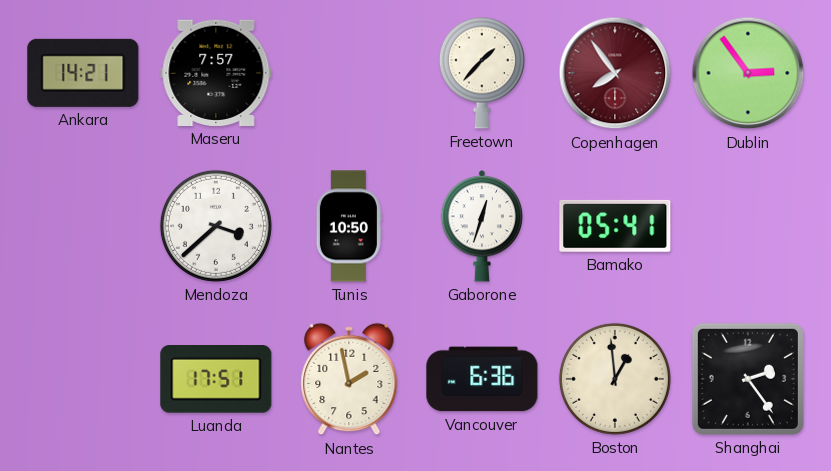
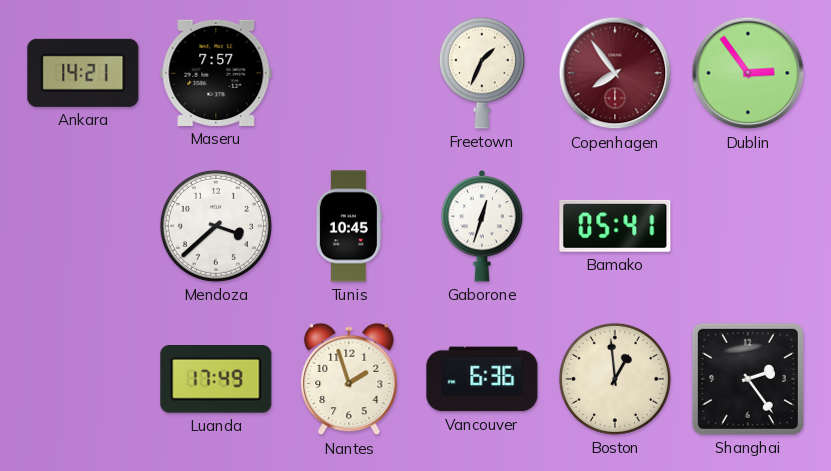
Freetown: 1:37 -> 1:34 (482, 73)
Tunis: 10:50 -> 10:45 (349, 226)
Luanda: 17:51 -> 17:49 (216, 380)
Nantes: 1:58 -> 1:57 (349, 379)
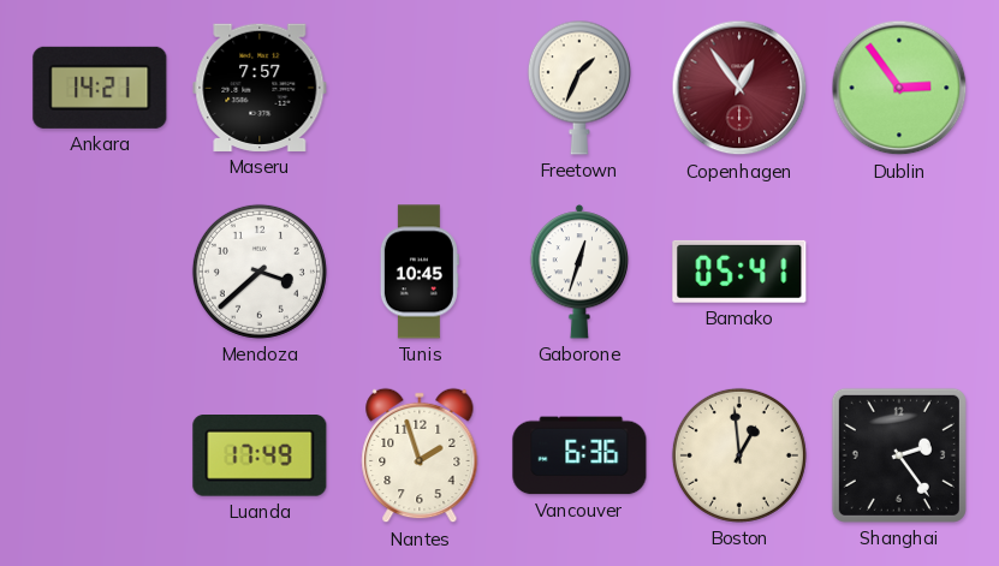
Copenhagen: 7:54 -> 12:54 (739, 88)
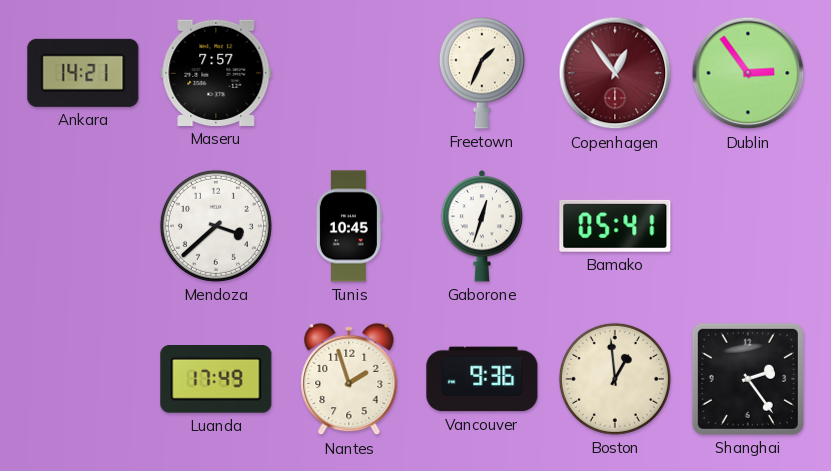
Vancouver: 6:36 -> 9:36 (482, 379)
